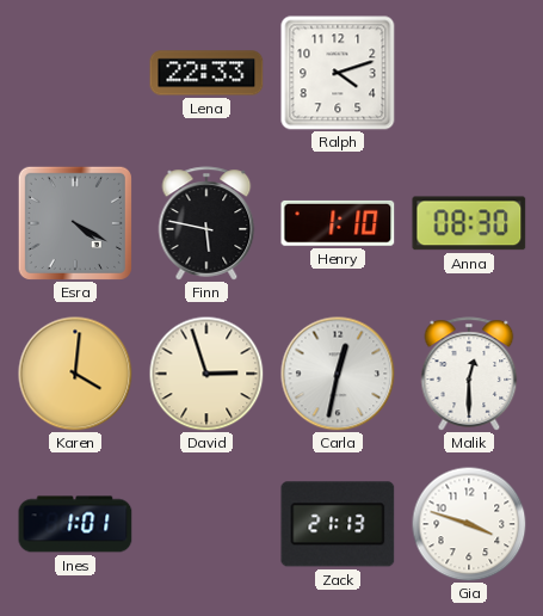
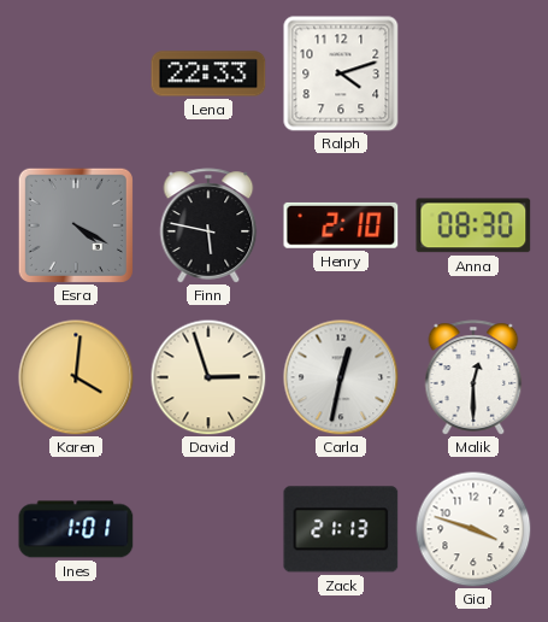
Henry: 1:10 -> 2:10 (341, 225)
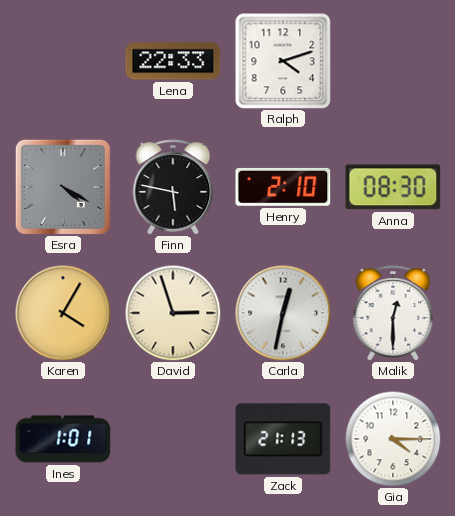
Karen: 4:01 -> 4:05 (63, 313)
Gia: 3:48 -> 4:15 (393, 439)
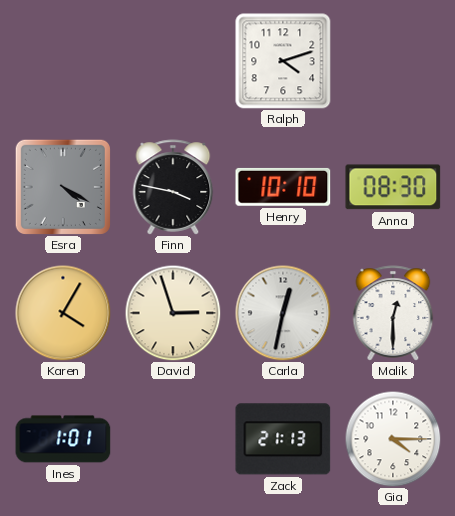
Lena: 22:33 -> none (173, 61)
Finn: 5:47 -> 3:47 (173, 187)
Henry: 2:10 -> 10:10 (283, 187)
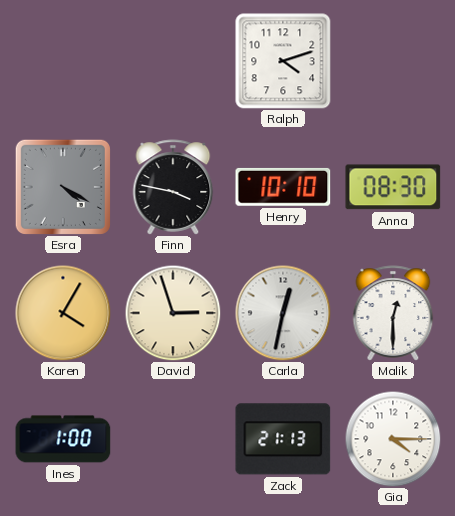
Ines: 1:01 -> 1:00 (63, 439)
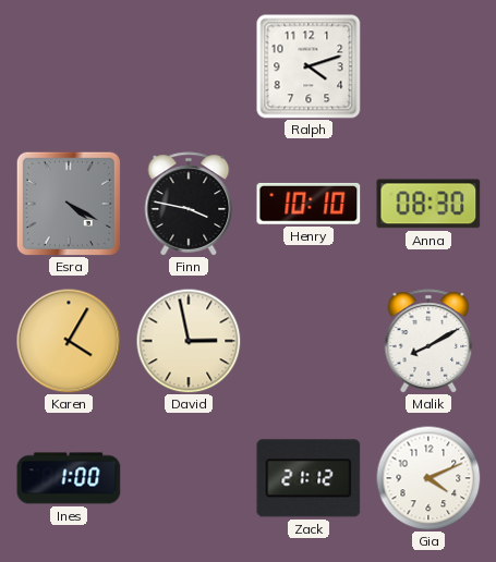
David: 2:57 -> 2:58 (189, 341)
Carla: 12:32 -> none (283, 313)
Malik: 12:30 -> 8:10 (428, 341)
Zack: 21:13 -> 21:12 (309, 478)
Gia: 4:15 -> 4:11 (428, 478)
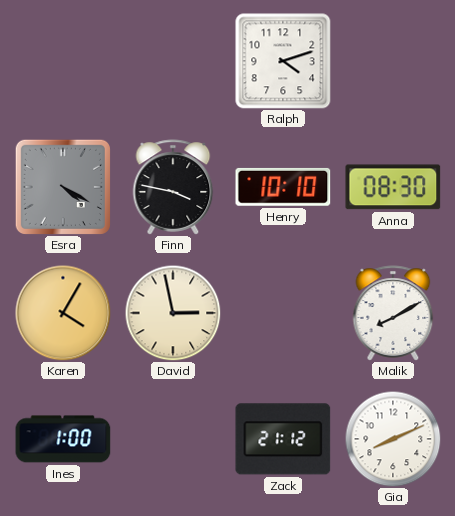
Gia: 4:11 -> 8:11 (393, 439)
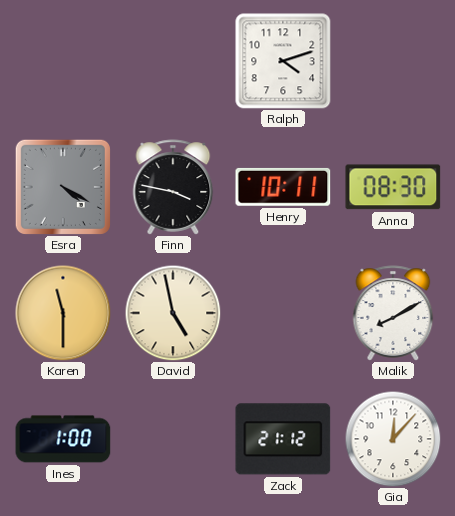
Henry: 10:10 -> 10:11 (283, 187)
Karen: 4:05 -> 11:30 (63, 313)
David: 2:58 -> 4:58 (173, 313)
Gia: 8:11 -> 12:07 (393, 439)
